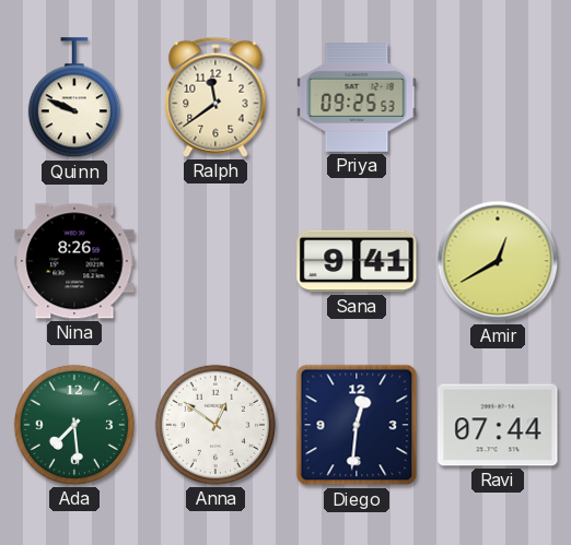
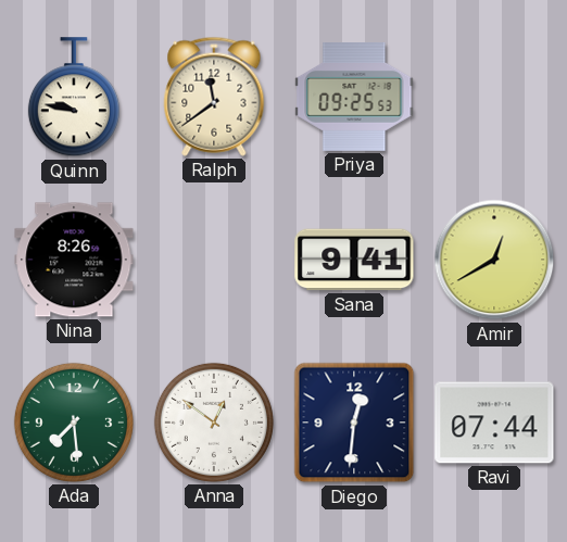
Quinn: 9:49 -> 9:47 (74, 98)
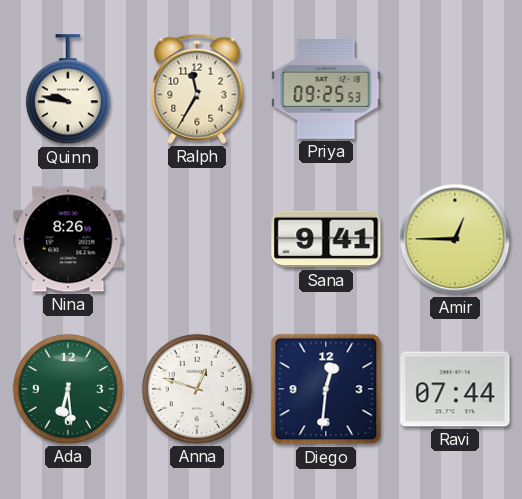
Ralph: 11:39 -> 11:35 (197, 89)
Amir: 12:40 -> 12:45 (455, 239)
Ada: 7:29 -> 6:29 (68, 389)
Anna: 12:51 -> 12:48 (197, 389)
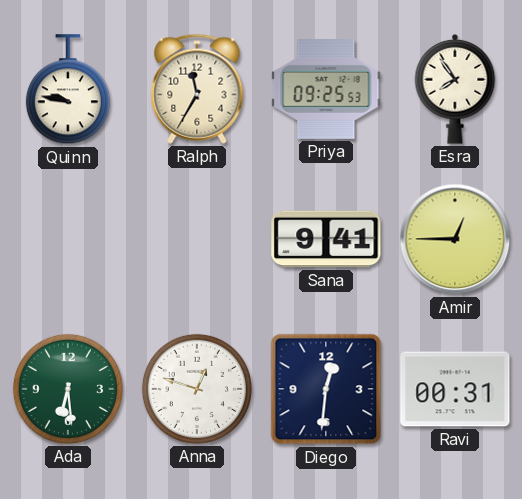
Esra: none -> 7:54 (455, 89)
Nina: 8:26 -> none (68, 239)
Ravi: 07:44 -> 00:31 (455, 389)
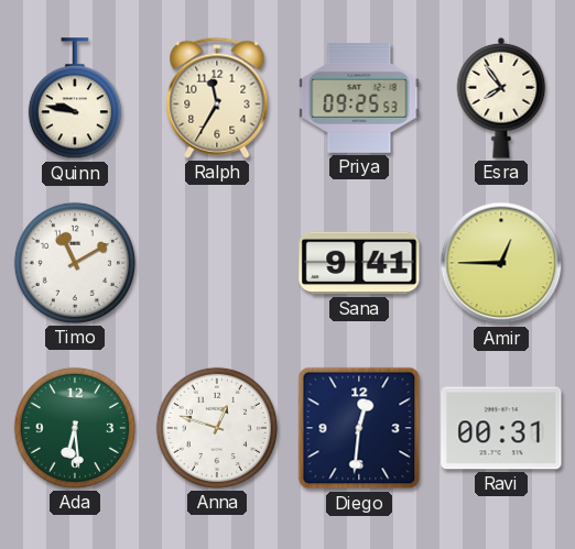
Timo: none -> 11:10 (75, 263)
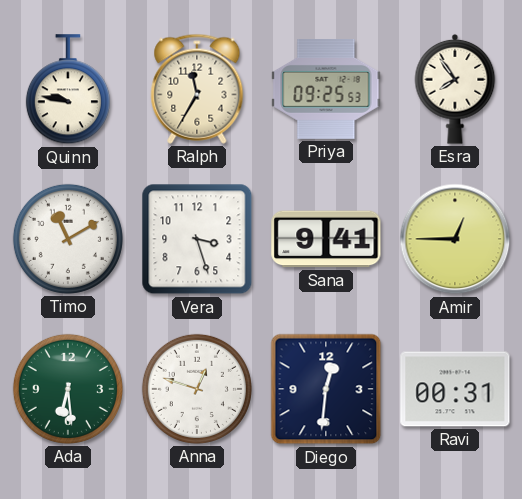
Vera: none -> 3:27 (197, 239)
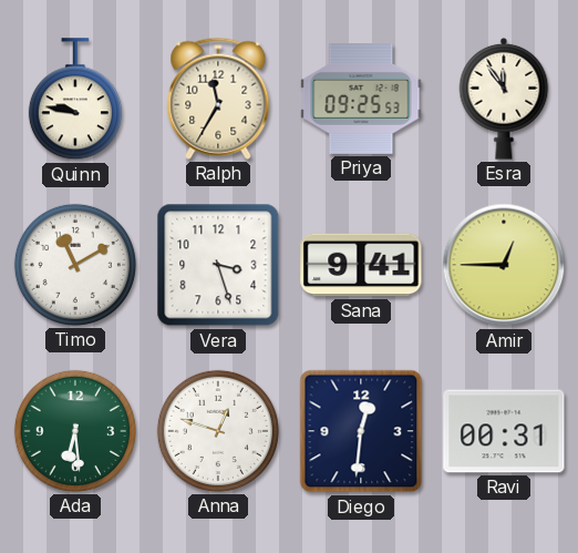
Esra: 7:54 -> 11:54 (504, 99)
